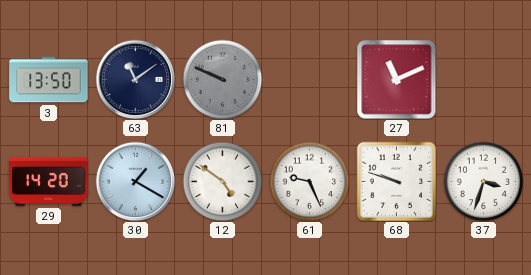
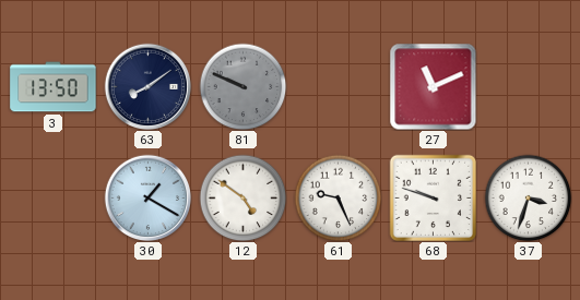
63: 11:09 -> 8:09 (147, 86)
29: 14:20 -> none (49, 181)
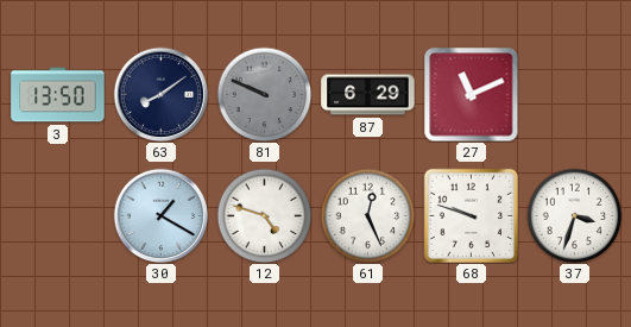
87: none -> 6:29 (368, 95)
12: 4:51 -> 4:48 (264, 215)
61: 9:26 -> 12:26 (367, 215)
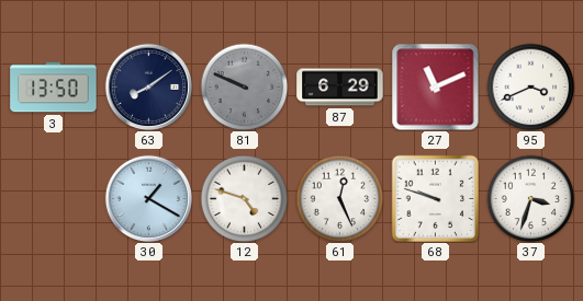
95: none -> 3:41 (530, 86)
